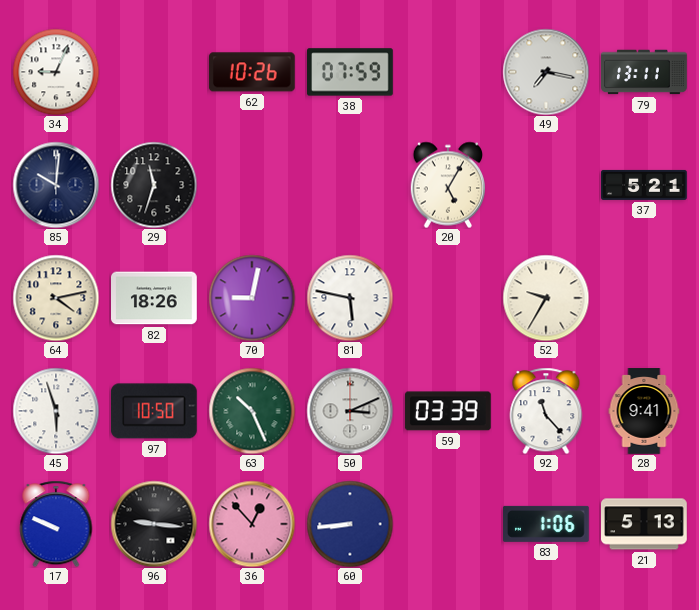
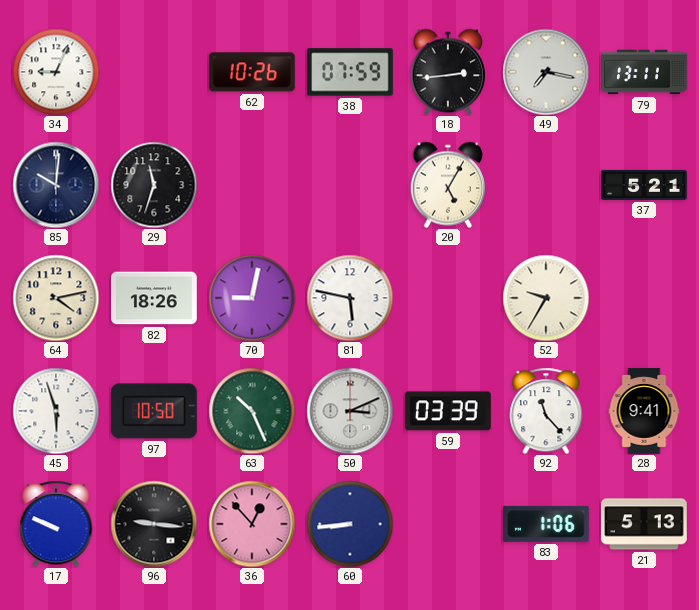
18: none -> 2:44 (447, 72)
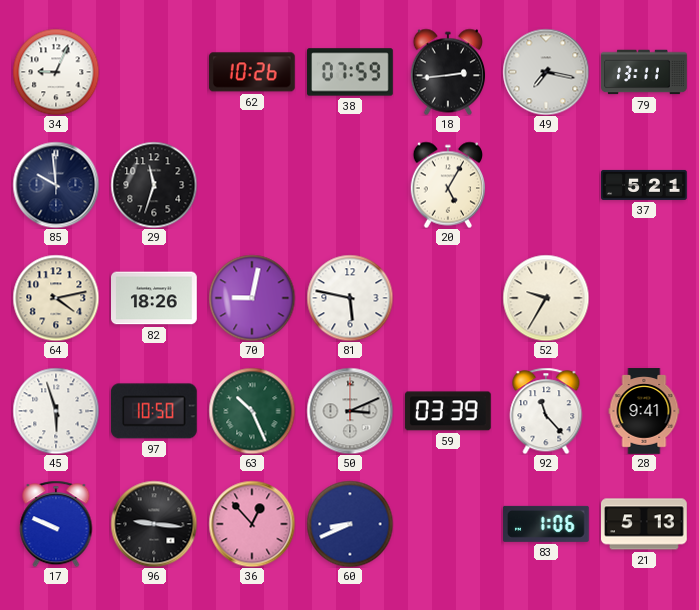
85: 10:01 -> 9:59 (56, 185)
60: 8:44 -> 8:41 (350, 524)
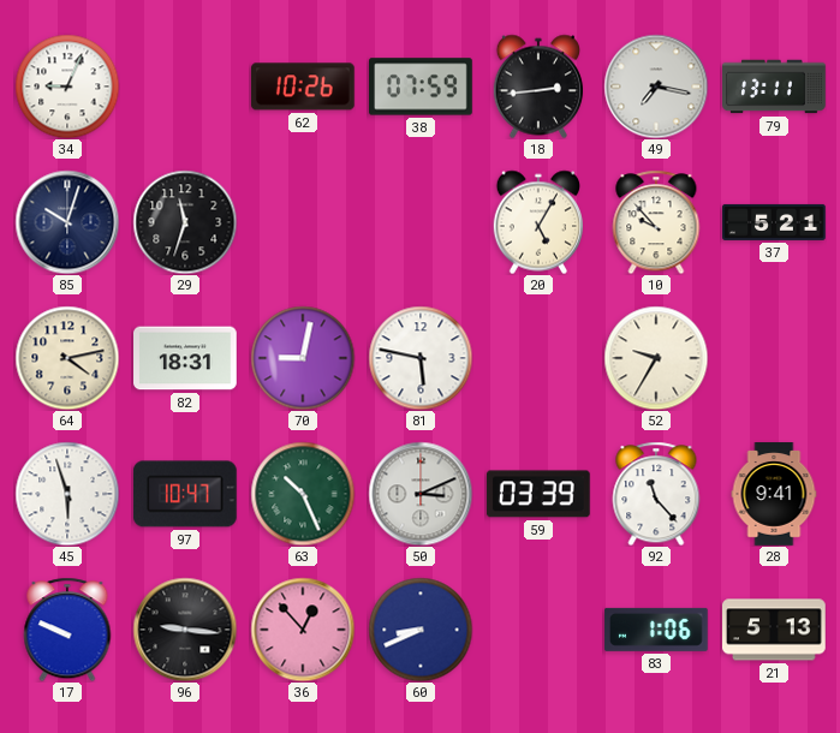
85: 9:59 -> 10:03 (67, 222)
10: none -> 9:53 (656, 222)
82: 18:26 -> 18:31 (186, 358)
97: 10:50 -> 10:47 (185, 494)
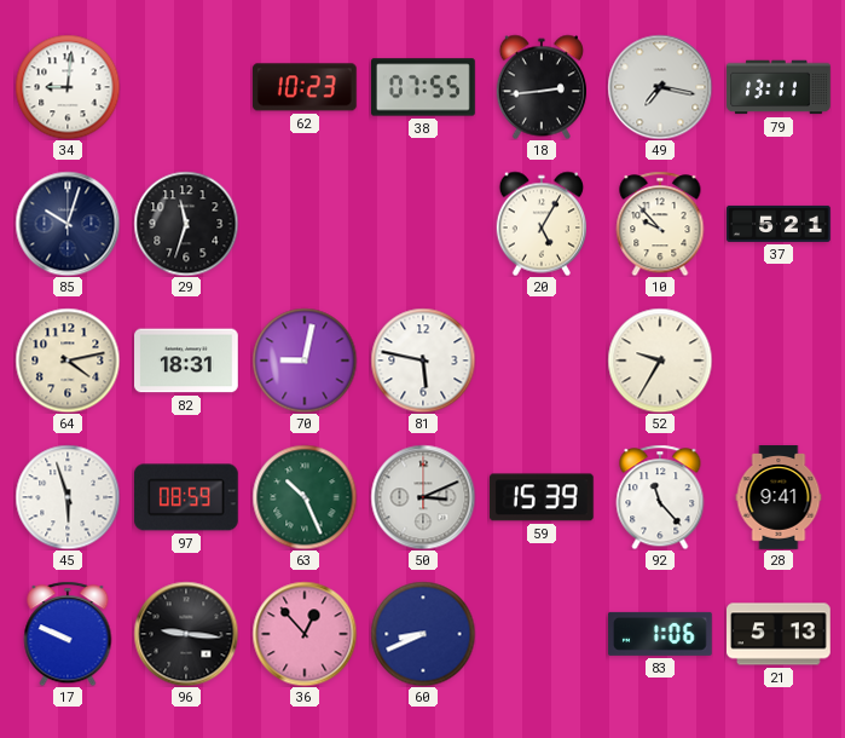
34: 9:04 -> 9:01 (68, 87)
62: 10:26 -> 10:23 (305, 87)
38: 07:59 -> 07:55 (424, 87)
97: 10:47 -> 08:59 (186, 497)
59: 03:39 -> 15:39 (542, 497)
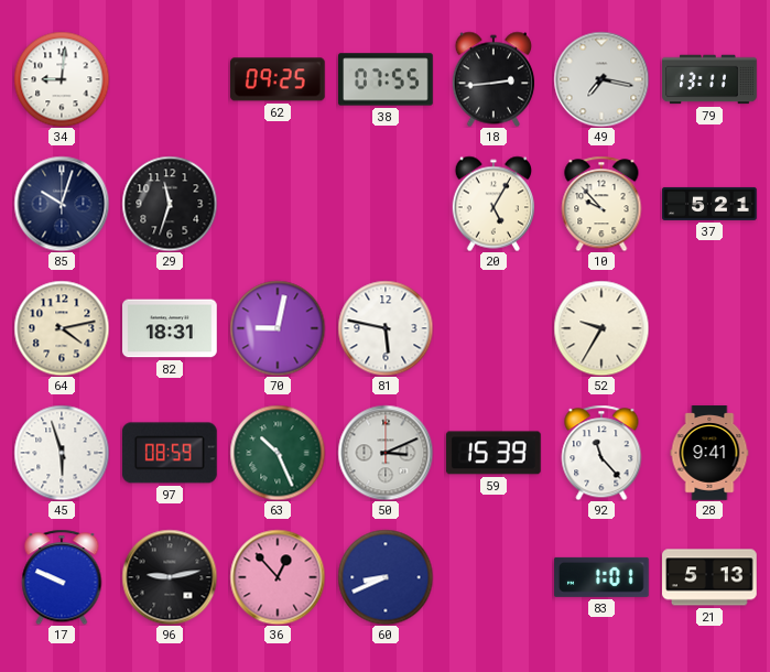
62: 10:23 -> 09:25 (278, 79)
96: 9:16 -> 9:13 (170, 577)
83: 1:06 -> 1:01 (603, 577)
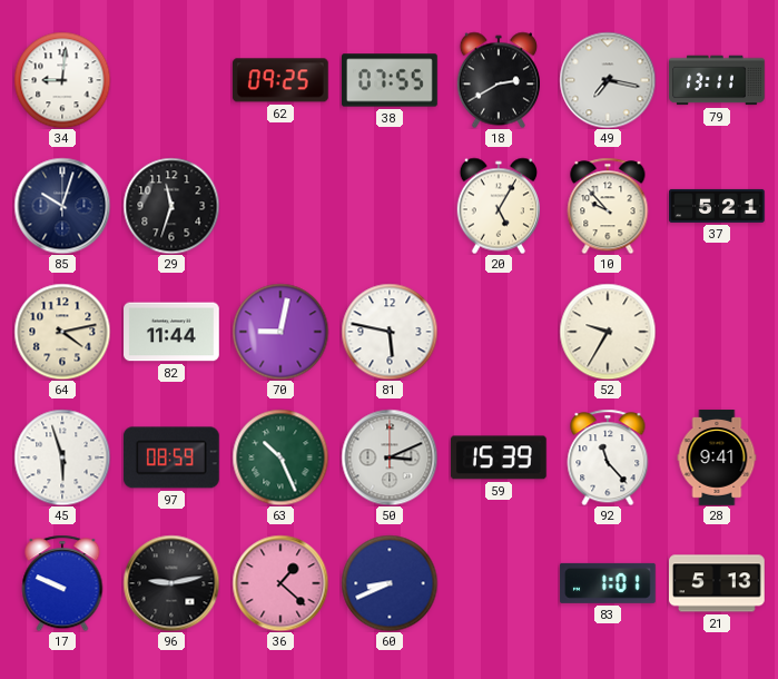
18: 2:44 -> 2:40 (498, 80)
82: 18:31 -> 11:44 (173, 332)
36: 12:53 -> 1:22 (280, 583)
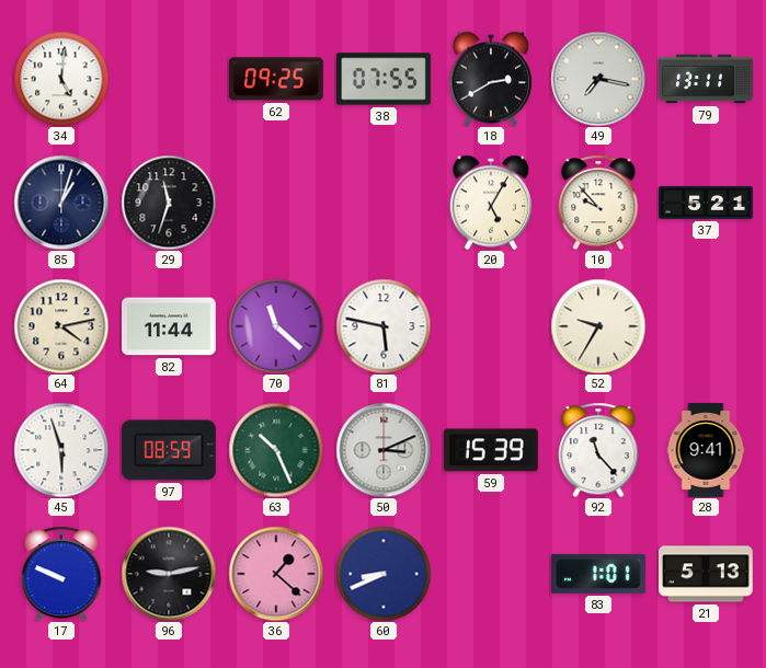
34: 9:01 -> 5:01 (61, 79)
85: 10:03 -> 1:03 (61, 203)
70: 9:02 -> 11:22 (276, 326)
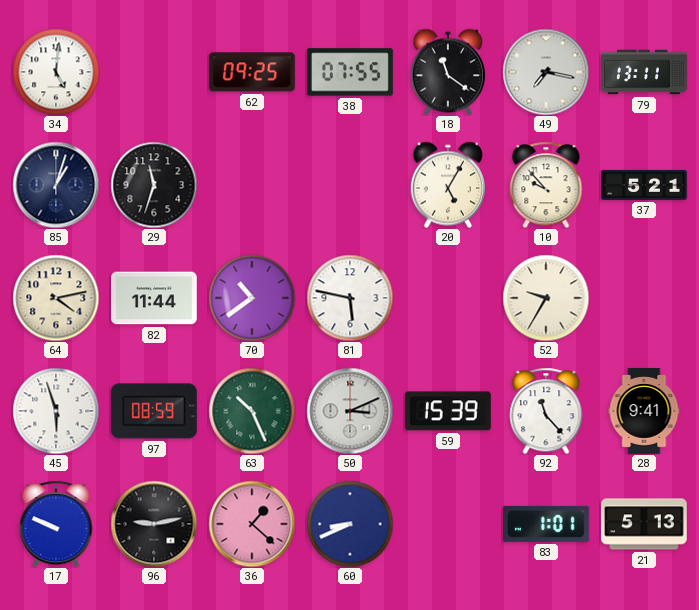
18: 2:40 -> 11:21 (447, 72)
70: 11:22 -> 10:39 (252, 298)
